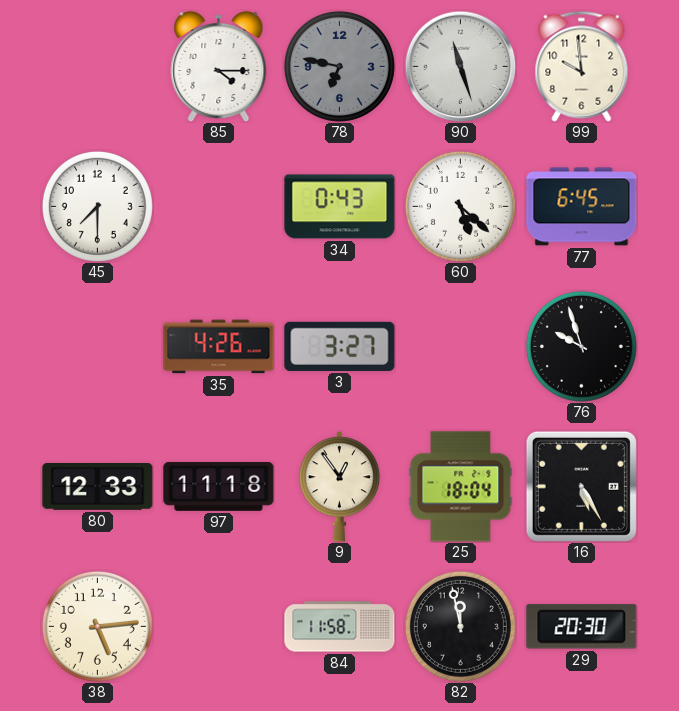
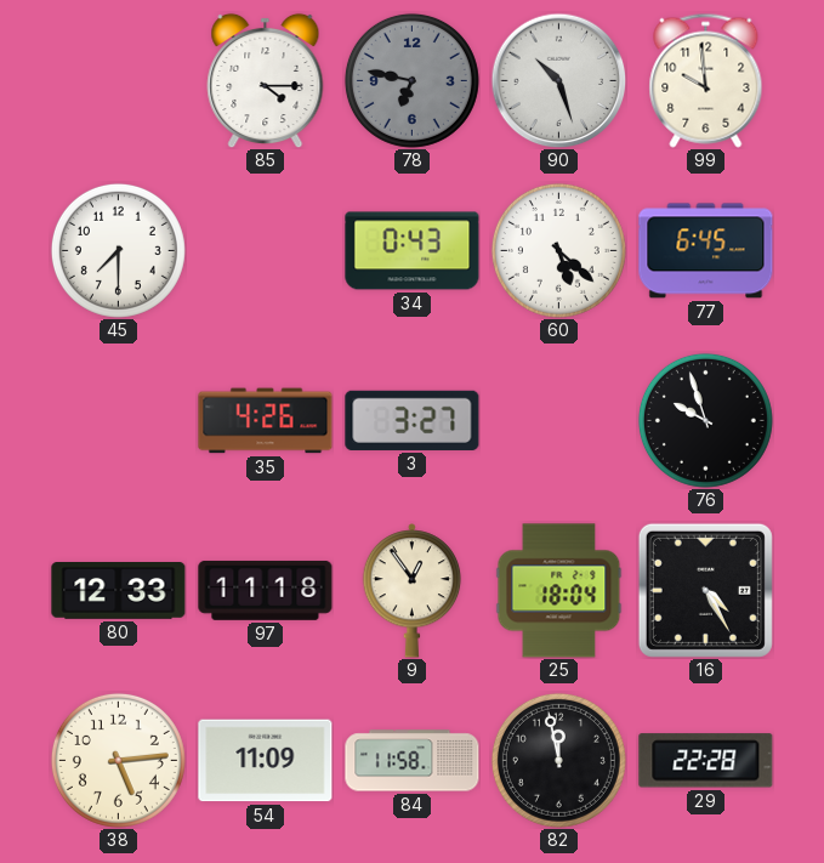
90: 11:27 -> 10:27 (558, 80)
16: 5:25 -> 4:25 (705, 590)
54: none -> 11:09 (266, 761)
29: 20:30 -> 22:28 (706, 761)
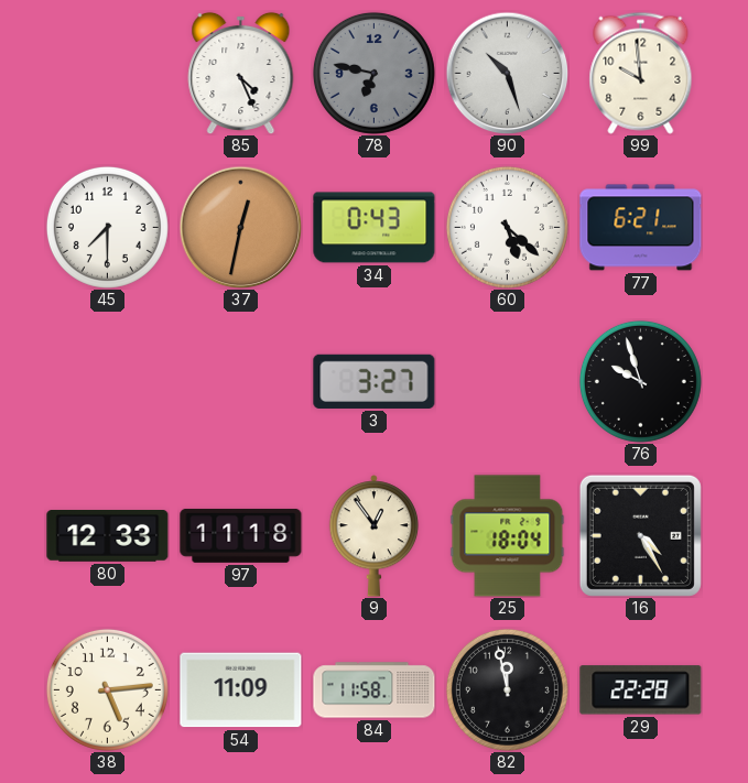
85: 4:15 -> 4:26 (241, 73)
37: none -> 12:32 (240, 227)
77: 6:45 -> 6:21 (641, 228)
35: 4:26 -> none (266, 421)
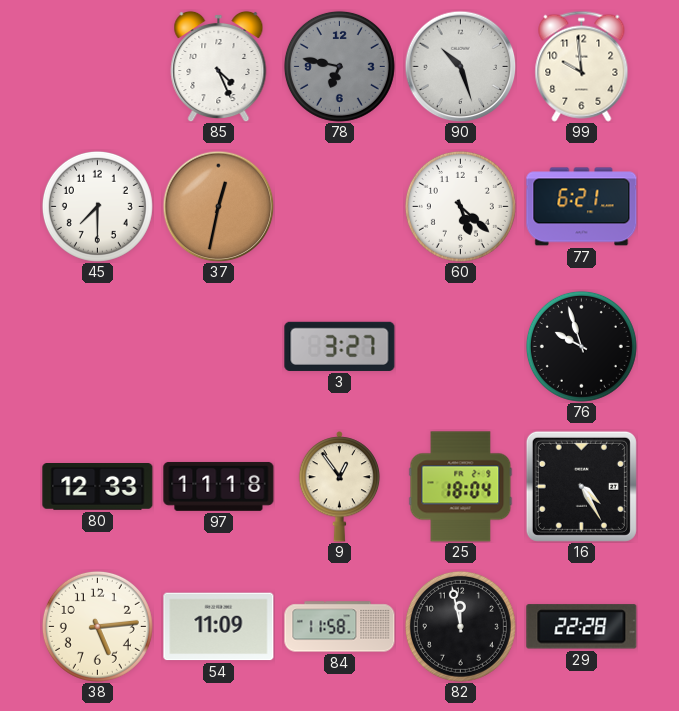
34: 0:43 -> none (375, 228)
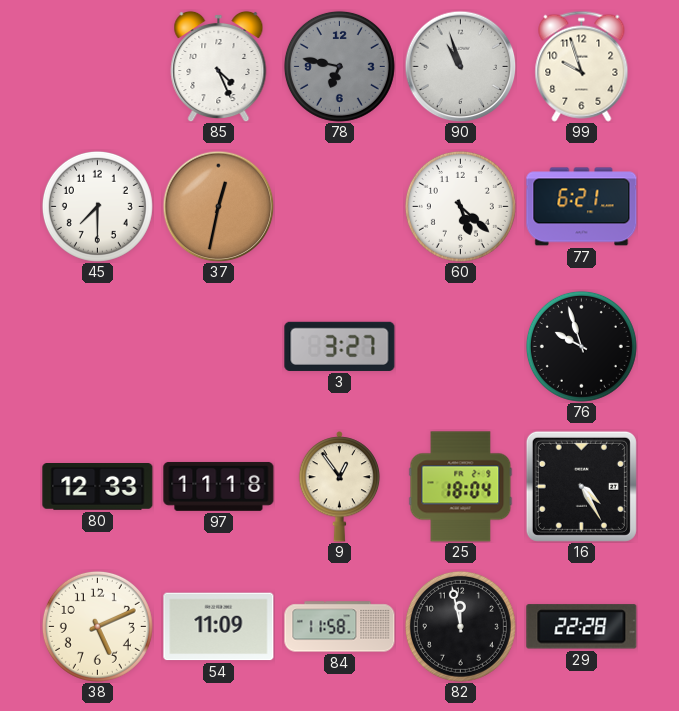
90: 10:27 -> 10:57 (460, 66)
99: 9:59 -> 9:57 (582, 66)
38: 5:14 -> 5:11 (97, 626)
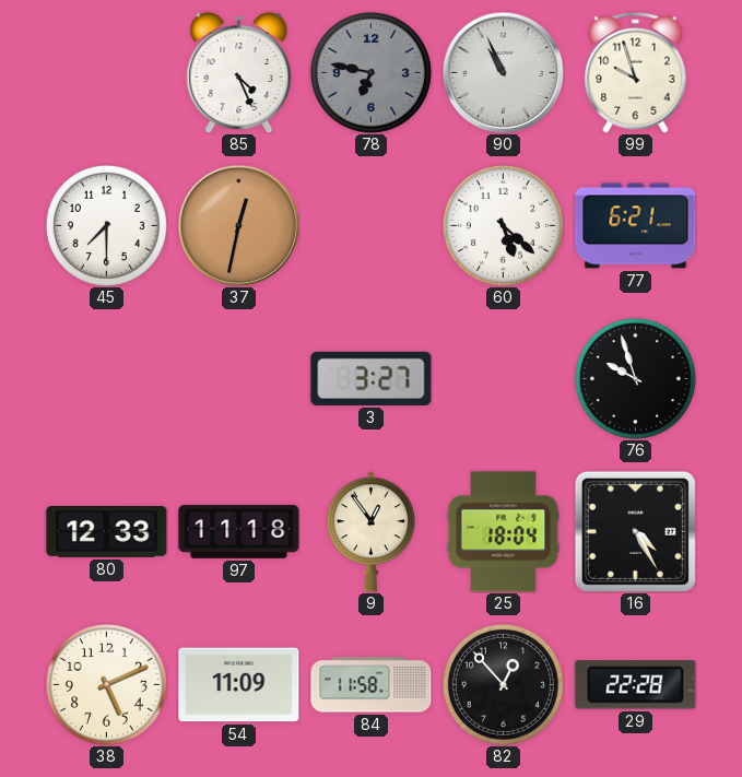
90: 10:57 -> 10:56 (503, 72)
82: 11:58 -> 12:53 (503, 684)
